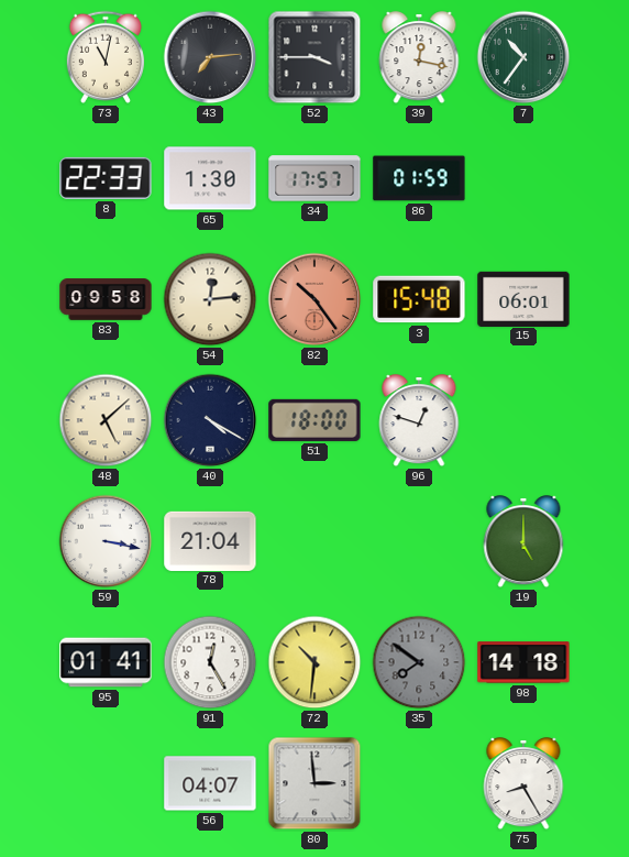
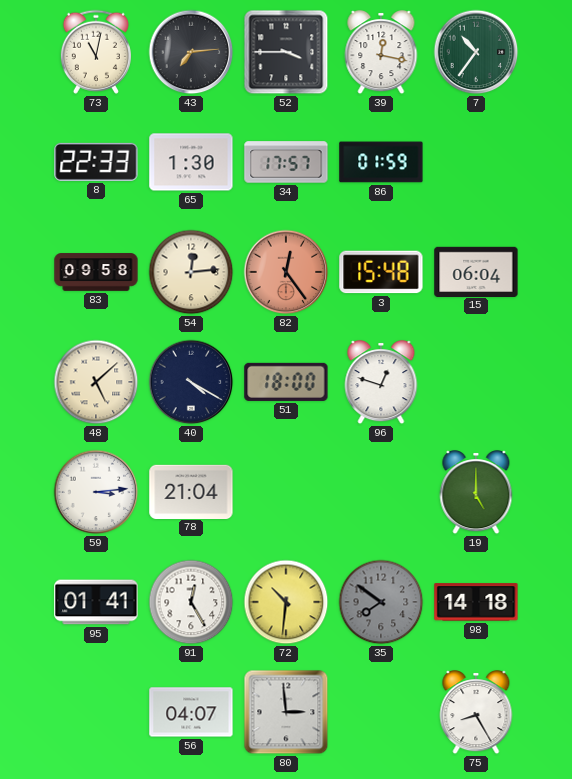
82: 10:24 -> 12:24 (286, 272)
15: 06:01 -> 06:04 (476, 271)
59: 3:17 -> 3:14 (96, 492)
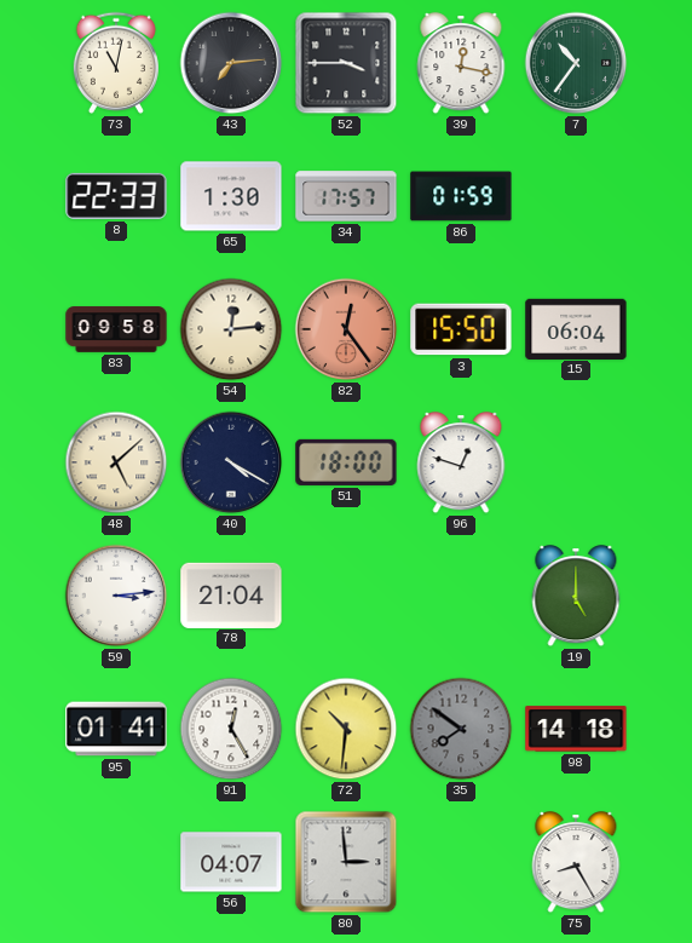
3: 15:48 -> 15:50 (461, 329)
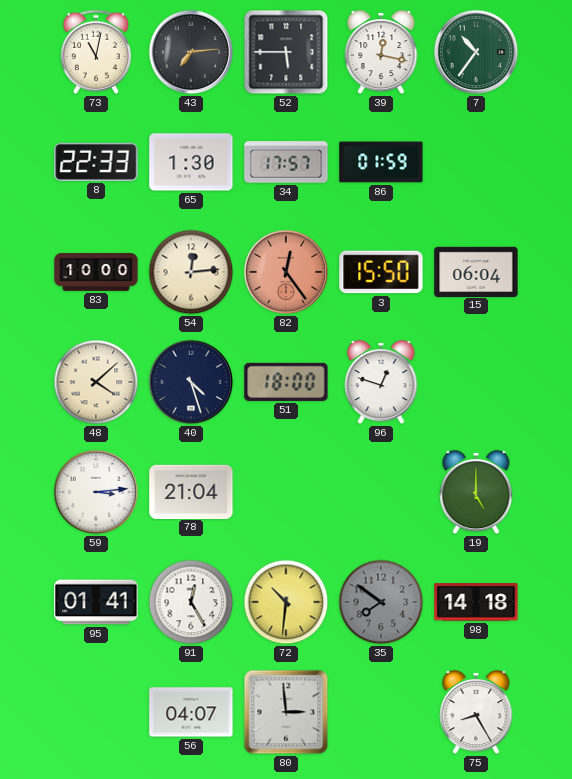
52: 3:45 -> 5:45 (286, 52)
83: 09:58 -> 10:00 (96, 272)
48: 5:08 -> 4:08 (96, 382)
40: 4:20 -> 4:27 (191, 382)
